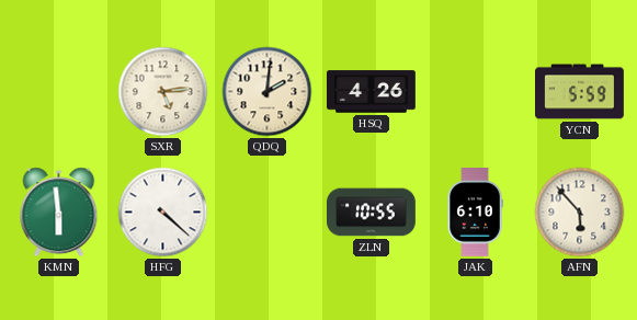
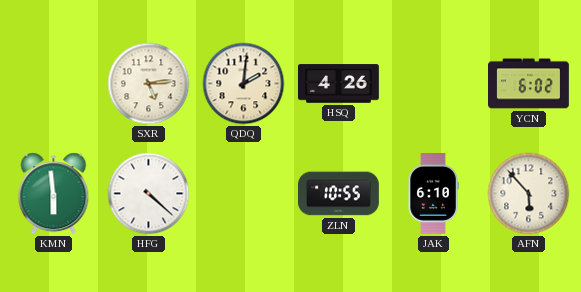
YCN: 5:59 -> 6:02 (529, 84)
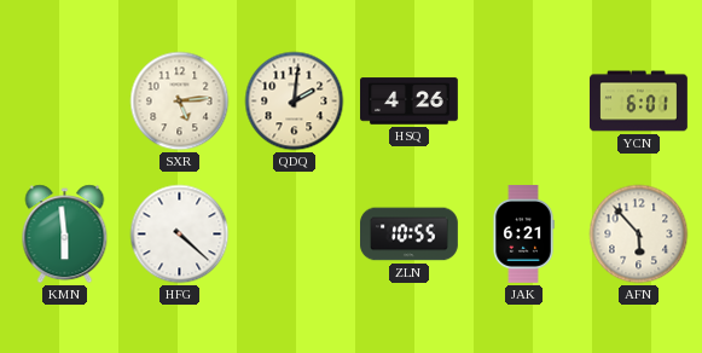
YCN: 6:02 -> 6:01 (639, 102)
JAK: 6:10 -> 6:21 (523, 235)
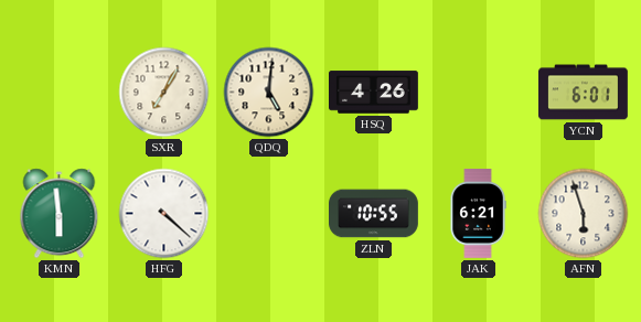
SXR: 5:14 -> 7:05 (164, 93)
QDQ: 2:01 -> 5:01 (269, 93)
AFN: 5:53 -> 5:57 (584, 214)
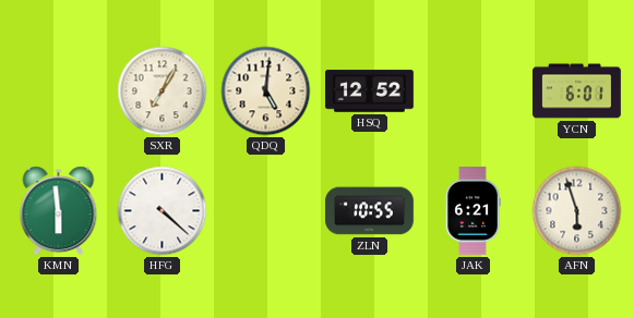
HSQ: 4:26 -> 12:52 (370, 91)
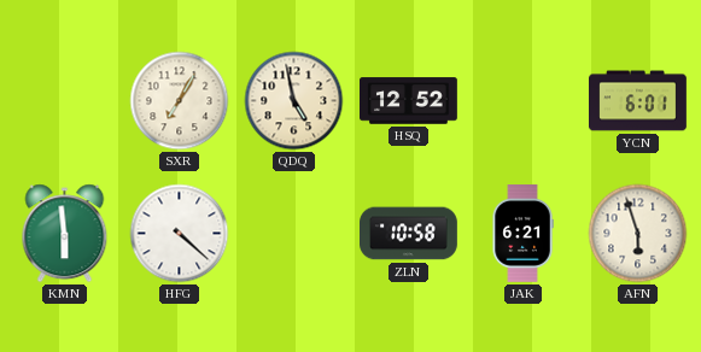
QDQ: 5:01 -> 4:58 (294, 101)
ZLN: 10:55 -> 10:58 (409, 234)
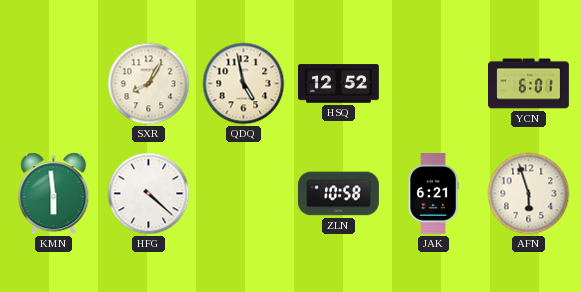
SXR: 7:05 -> 8:05 (149, 84)
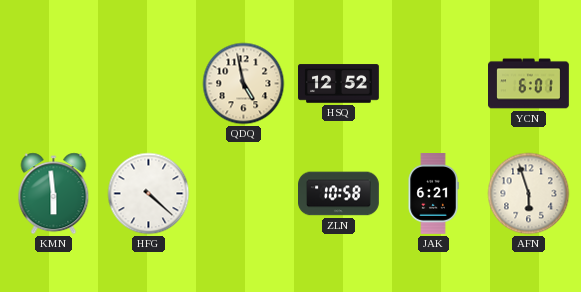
SXR: 8:05 -> none (149, 84)
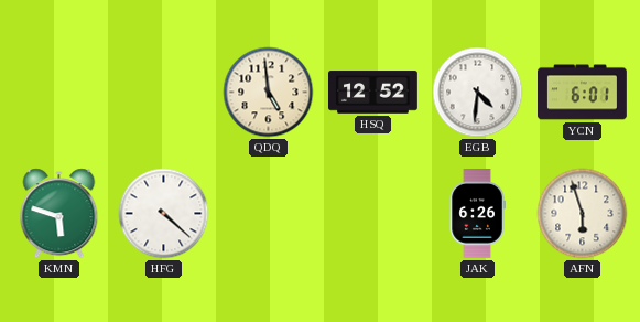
QDQ: 4:58 -> 4:59 (269, 93)
EGB: none -> 4:31 (478, 93)
KMN: 5:59 -> 5:48 (59, 214)
ZLN: 10:58 -> none (339, 194)
JAK: 6:21 -> 6:26 (477, 214)
